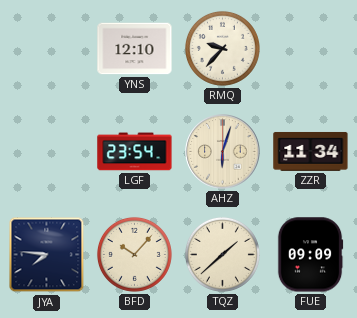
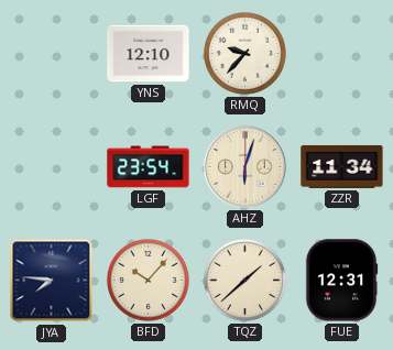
FUE: 09:09 -> 12:31 (341, 281)
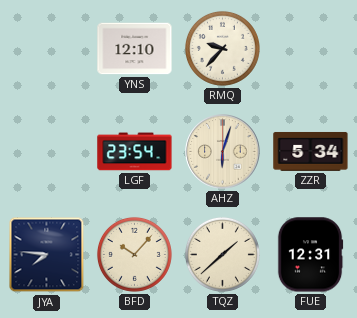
ZZR: 11:34 -> 5:34 (311, 151)
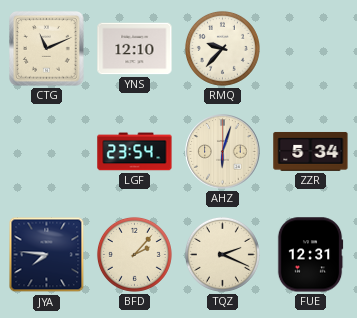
CTG: none -> 11:11 (47, 49)
BFD: 10:07 -> 2:07 (134, 254)
TQZ: 1:38 -> 2:19 (222, 254)
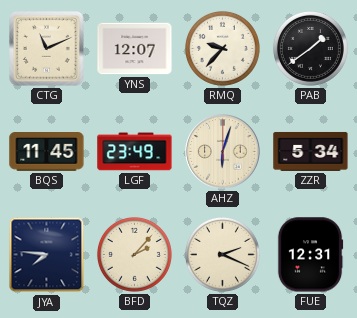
YNS: 12:10 -> 12:07 (135, 49)
PAB: none -> 1:39 (310, 48)
BQS: none -> 11:45 (47, 152)
LGF: 23:54 -> 23:49 (135, 152)
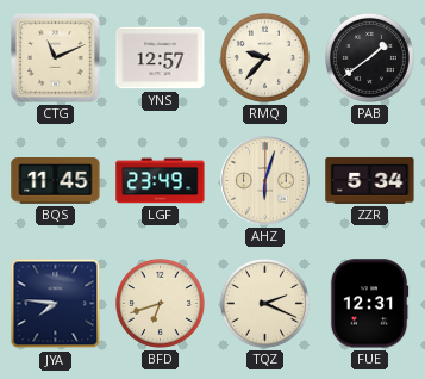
YNS: 12:07 -> 12:57 (161, 58)
BFD: 2:07 -> 6:42 (160, 303)
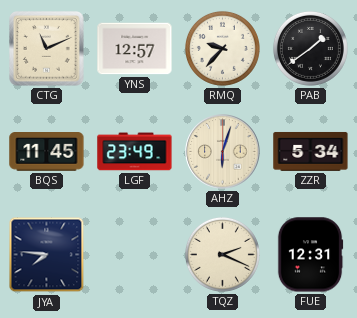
BFD: 6:42 -> none (160, 303)
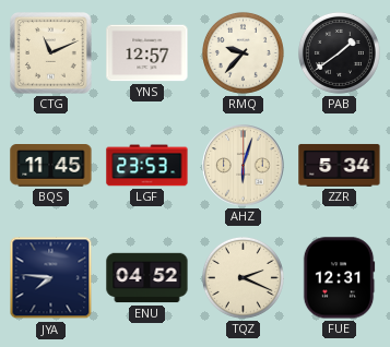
LGF: 23:49 -> 23:53 (147, 166)
ENU: none -> 04:52 (147, 278)
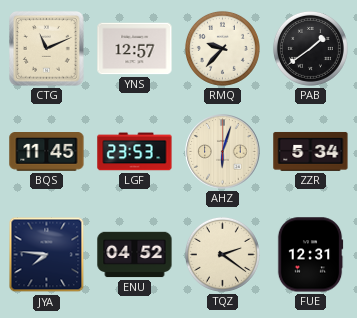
TQZ: 2:19 -> 2:21 (222, 254)
